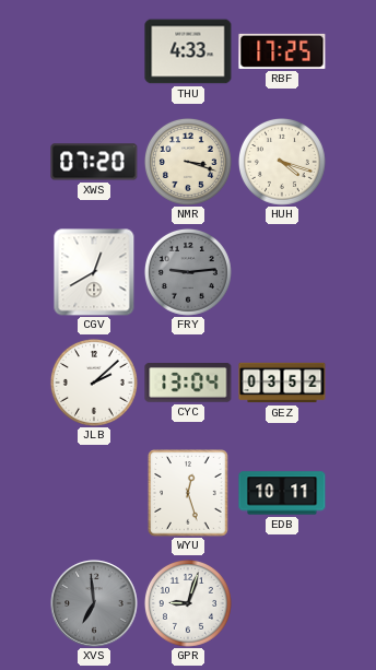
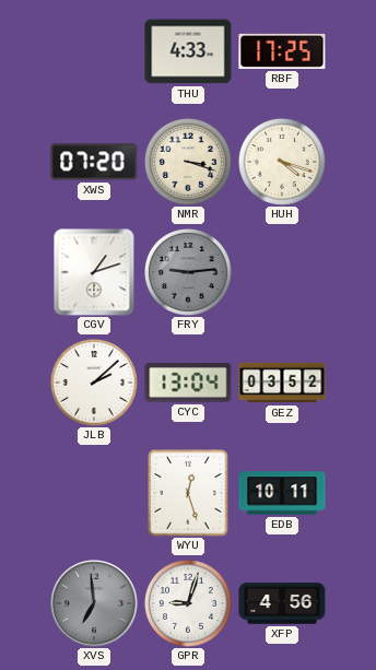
CGV: 12:40 -> 1:12 (94, 272)
XFP: none -> 4:56 (282, 603)
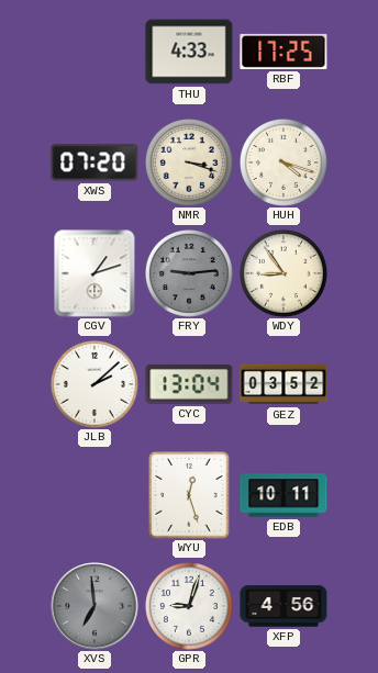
WDY: none -> 8:54 (283, 273)
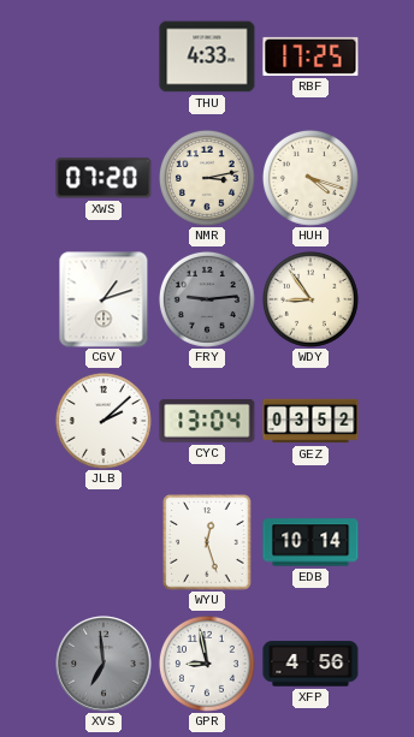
NMR: 3:18 -> 3:13 (207, 178)
EDB: 10:11 -> 10:14 (310, 542)
GPR: 9:03 -> 8:58 (207, 664)
